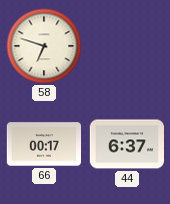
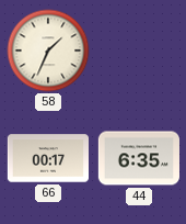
58: 6:48 -> 1:34 (48, 51)
44: 6:37 -> 6:35 (138, 158)
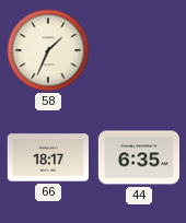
66: 00:17 -> 18:17 (47, 157)
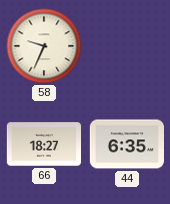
58: 1:34 -> 9:34 (44, 46)
66: 18:17 -> 18:27 (43, 144)
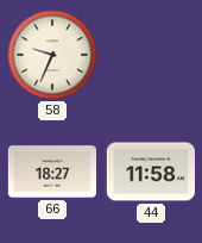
44: 6:35 -> 11:58 (150, 172)
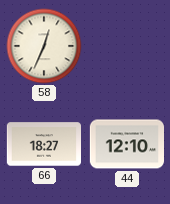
58: 9:34 -> 12:34 (44, 46)
44: 11:58 -> 12:10 (126, 144)
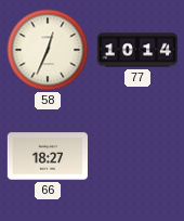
77: none -> 10:14 (137, 50)
44: 12:10 -> none (126, 144)
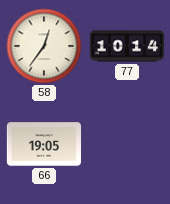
58: 12:34 -> 12:36 (44, 46)
66: 18:27 -> 19:05 (43, 144)
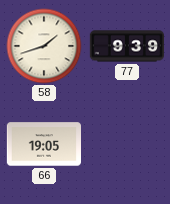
58: 12:36 -> 1:42 (44, 46)
77: 10:14 -> 9:39 (127, 46)
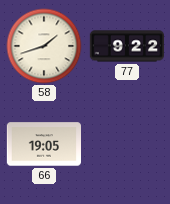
77: 9:39 -> 9:22 (127, 46)
